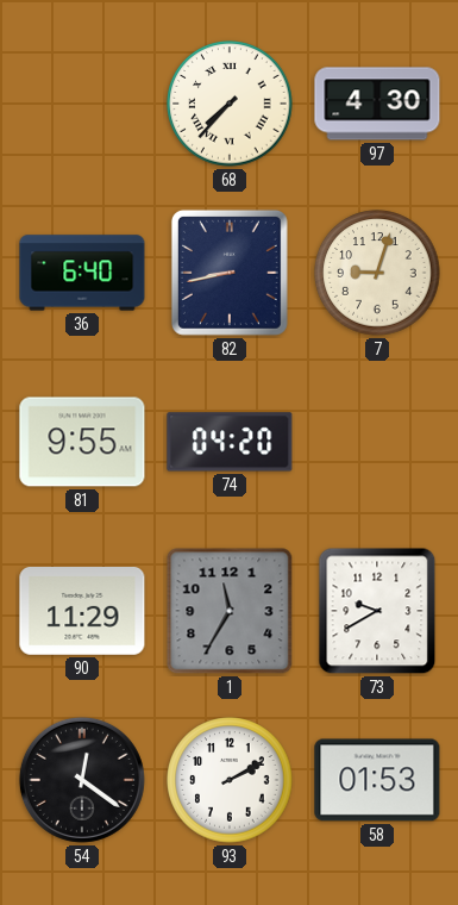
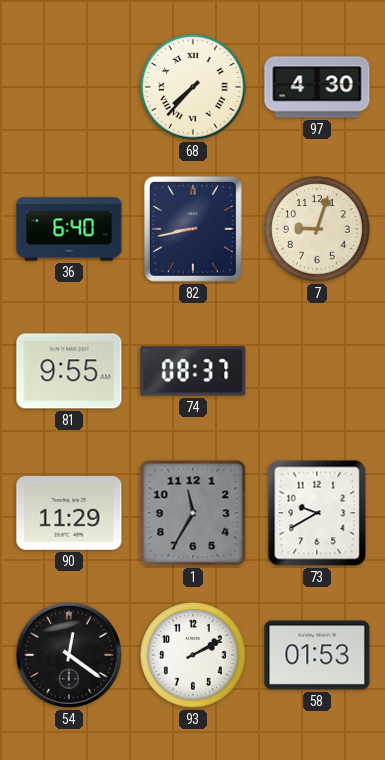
74: 04:20 -> 08:37 (193, 371)
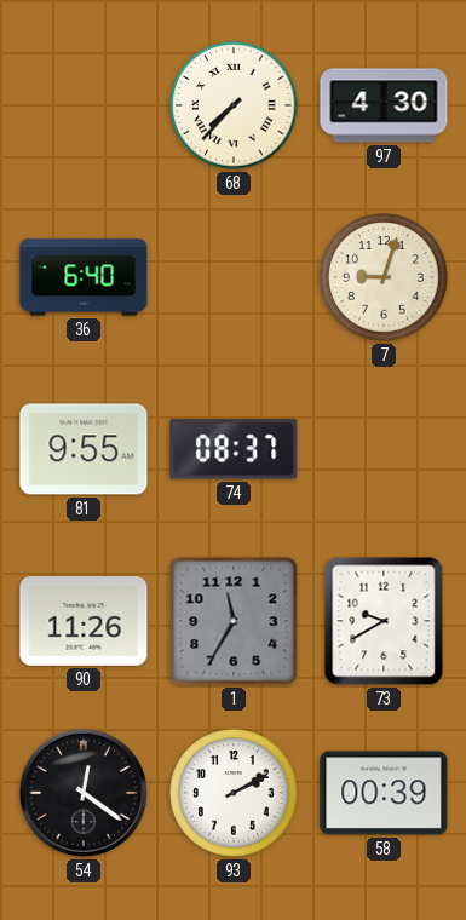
82: 8:43 -> none (193, 229)
90: 11:29 -> 11:26 (84, 622)
58: 01:53 -> 00:39 (384, 793)
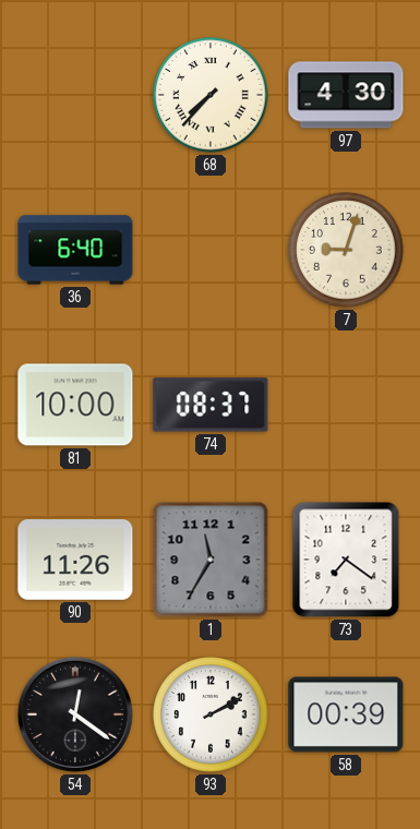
81: 9:55 -> 10:00 (75, 405)
73: 9:40 -> 7:21 (346, 560)
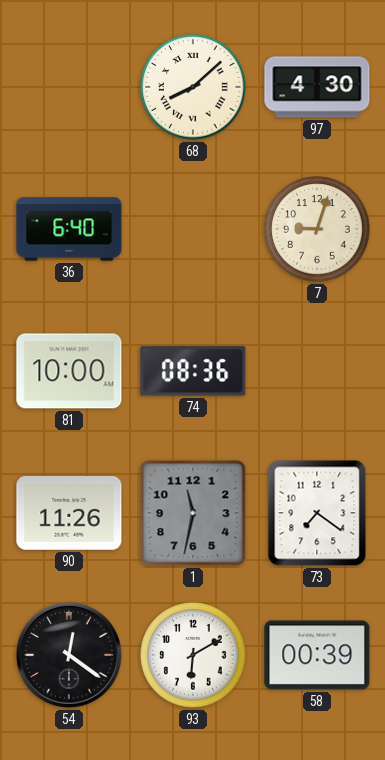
68: 7:37 -> 8:08 (193, 87)
74: 08:37 -> 08:36 (193, 371)
1: 11:35 -> 11:32 (193, 513)
93: 2:10 -> 6:10 (193, 655)
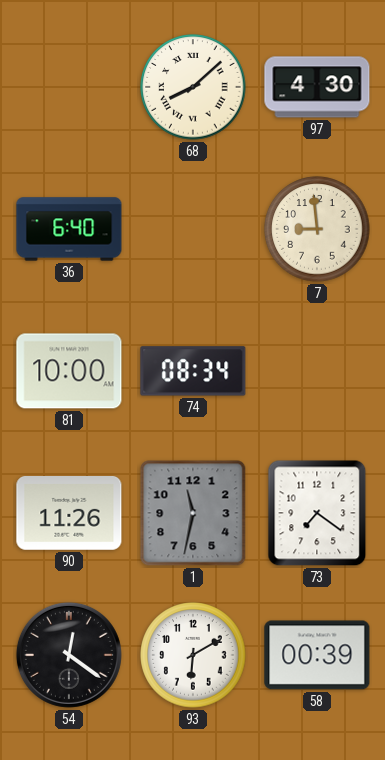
7: 9:03 -> 8:59 (317, 229)
74: 08:36 -> 08:34 (193, 371)
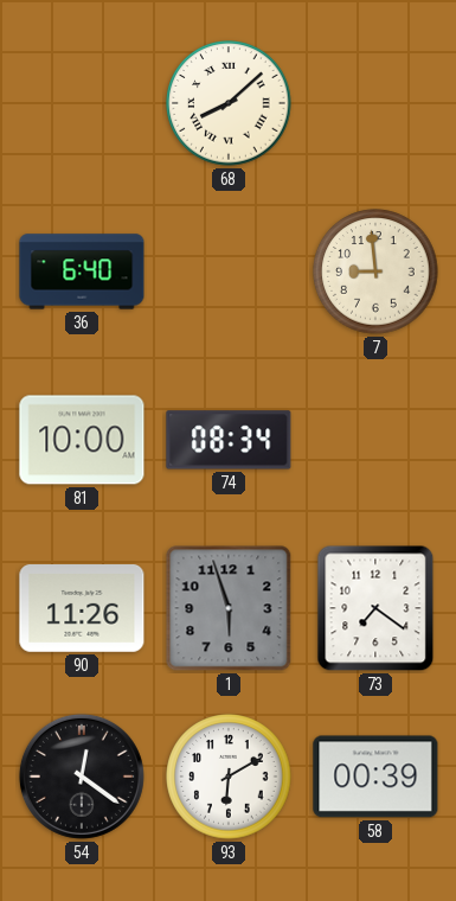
97: 4:30 -> none (317, 87)
1: 11:32 -> 5:57 (229, 608)
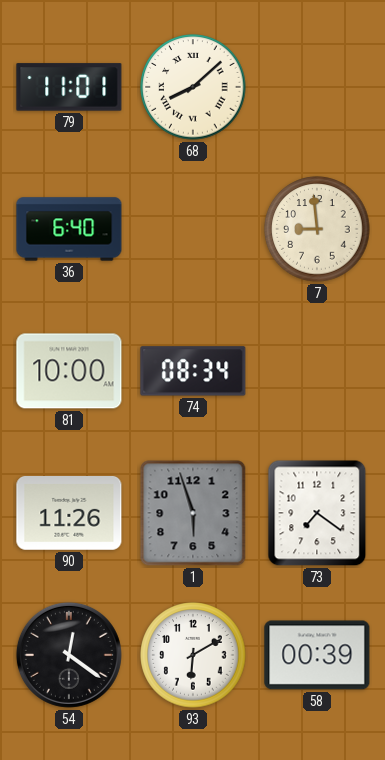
79: none -> 11:01 (69, 87)
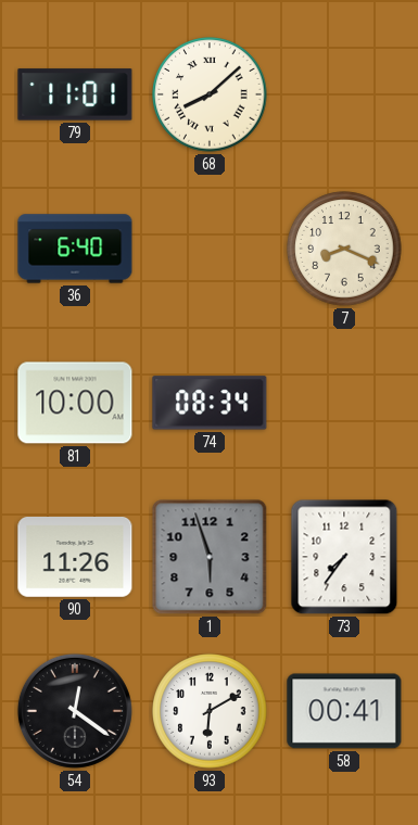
7: 8:59 -> 8:19 (344, 249)
73: 7:21 -> 7:36 (344, 557)
58: 00:39 -> 00:41 (344, 711)
